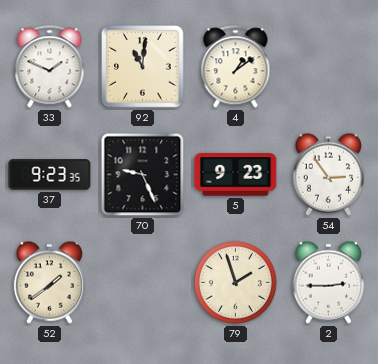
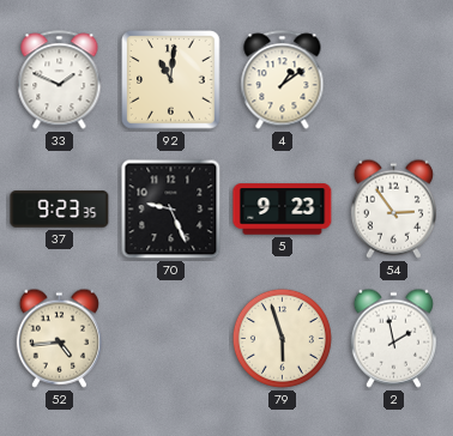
52: 1:39 -> 4:44 (59, 338)
79: 1:57 -> 5:57 (282, 338)
2: 2:45 -> 1:58 (393, 338)
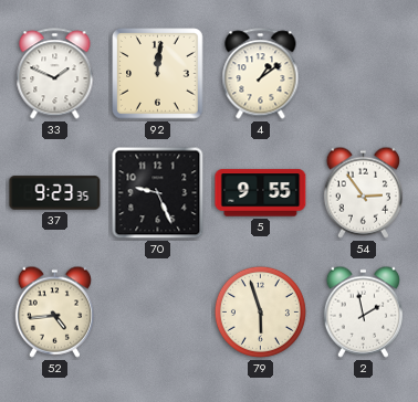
92: 11:01 -> 12:01 (158, 74)
5: 9:23 -> 9:55 (261, 193)
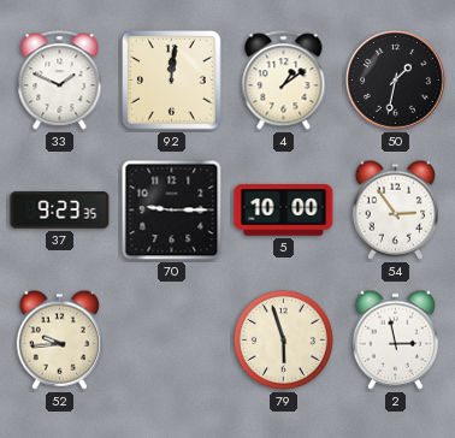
50: none -> 1:32 (395, 79)
70: 9:26 -> 9:15 (172, 211)
5: 9:55 -> 10:00 (284, 211)
52: 4:44 -> 9:44 (59, 339)
2: 1:58 -> 2:58 (395, 339)
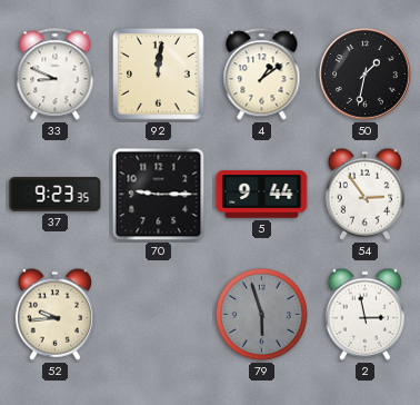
33: 1:49 -> 8:49 (56, 75)
5: 10:00 -> 9:44 (262, 195)
79 dial: cream -> grey (261, 314)
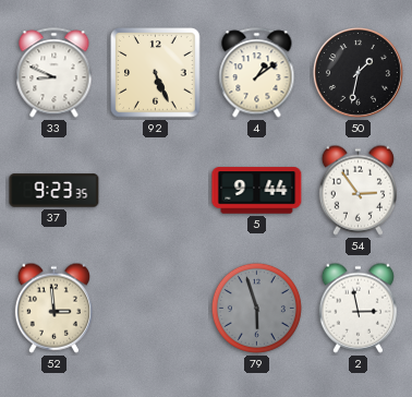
92: 12:01 -> 5:26 (156, 73)
70: 9:15 -> none (159, 195)
52: 9:44 -> 2:59 (53, 308)
